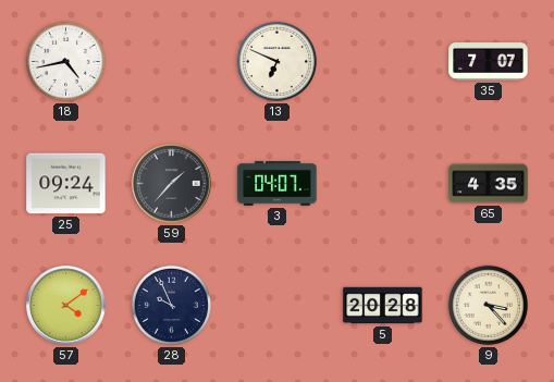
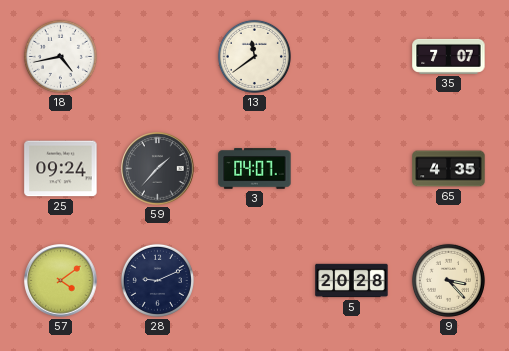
13: 6:49 -> 11:39 (254, 56)
28: 9:56 -> 9:11 (157, 280)
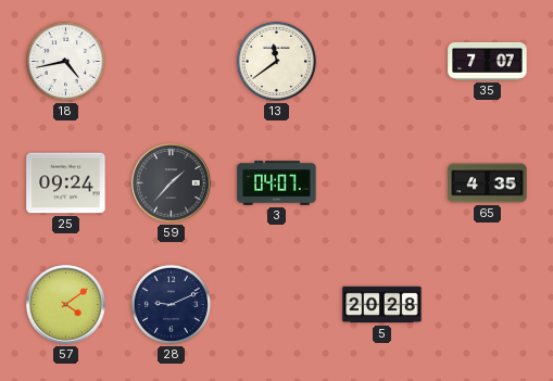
9: 3:23 -> none (448, 280)
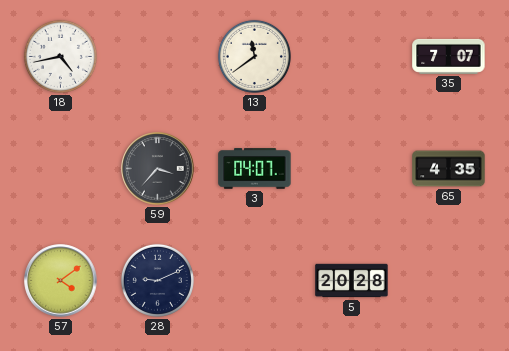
25: 09:24 -> none (66, 183)
59: 1:37 -> 3:37 (158, 169)
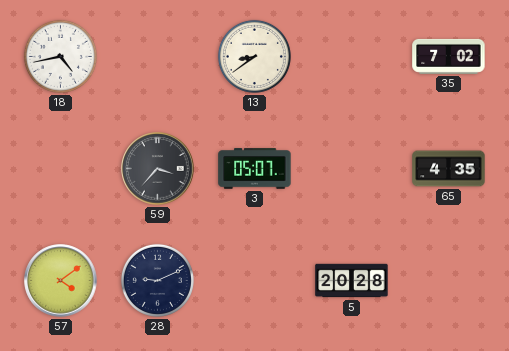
13: 11:39 -> 8:39 (254, 56)
35: 7:07 -> 7:02 (449, 56)
3: 04:07 -> 05:07 (255, 169)
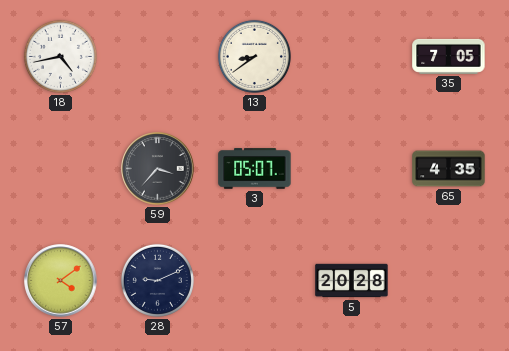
35: 7:02 -> 7:05 (449, 56)
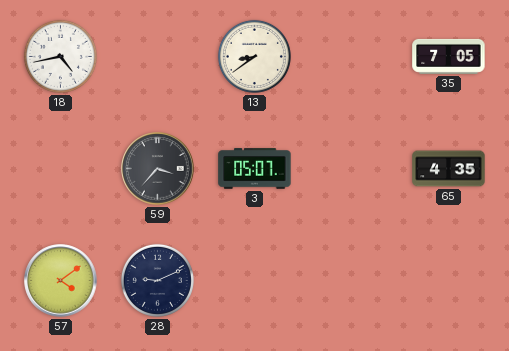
5: 20:28 -> none (352, 281)
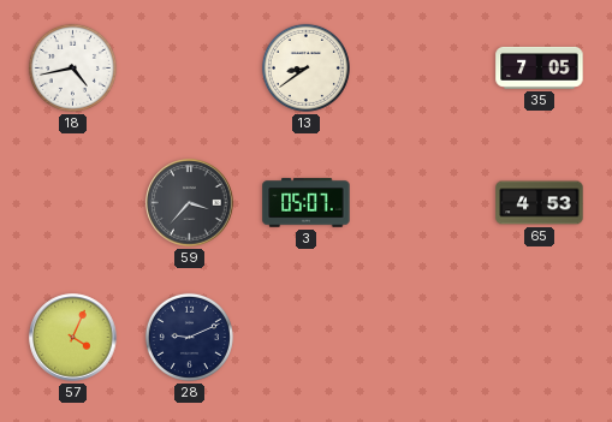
65: 4:35 -> 4:53 (540, 203)
57: 4:09 -> 4:04 (73, 338)
